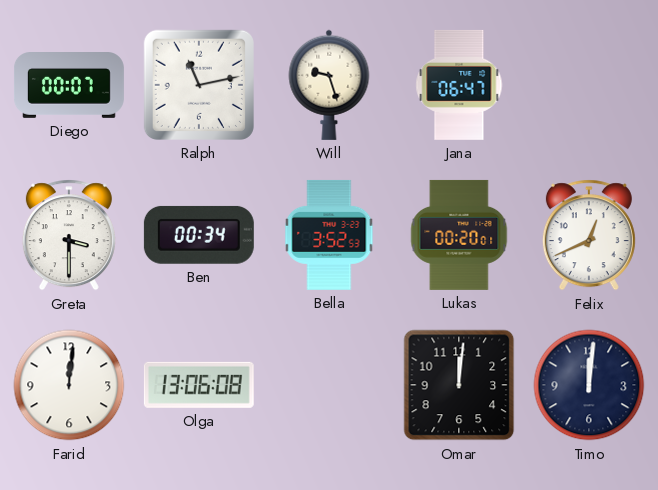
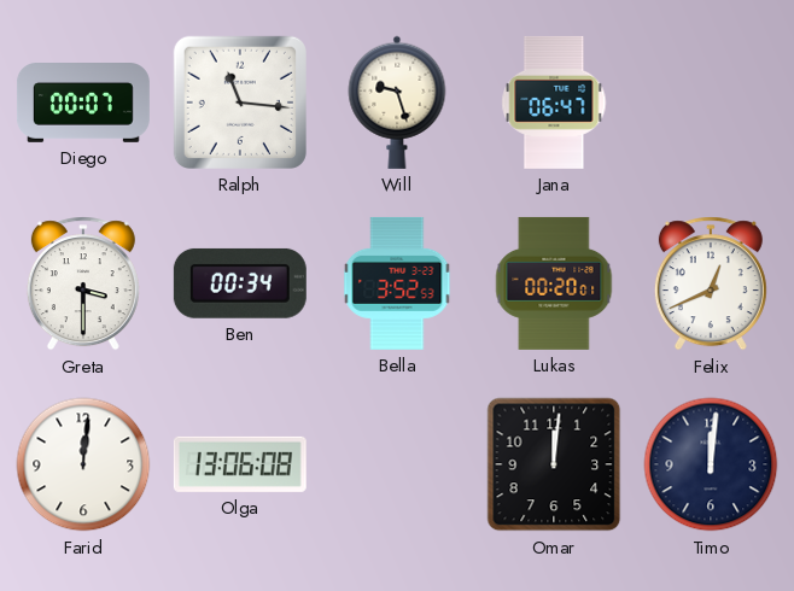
Ralph: 11:13 -> 11:16 (240, 103)
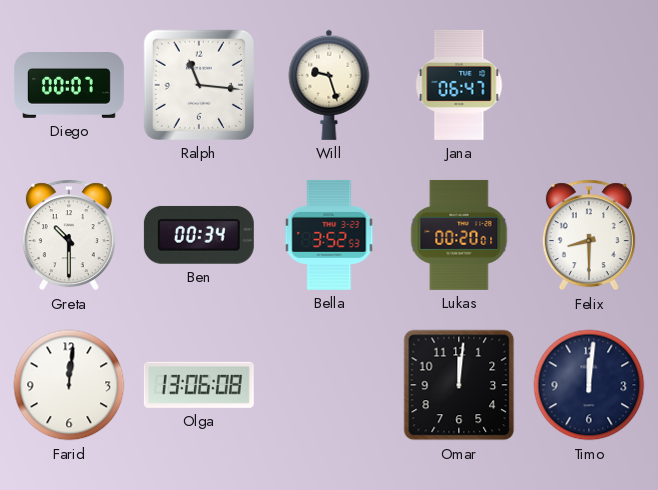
Greta: 3:30 -> 10:30 (69, 235)
Felix: 12:41 -> 8:30 (589, 235)
